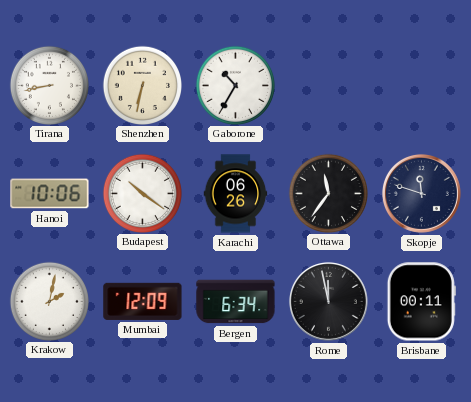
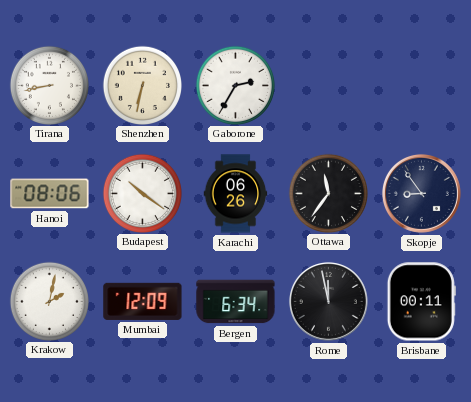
Gaborone: 10:35 -> 2:35 (235, 85)
Hanoi: 10:06 -> 08:06 (50, 194)
Skopje: 11:48 -> 8:54 (421, 193)
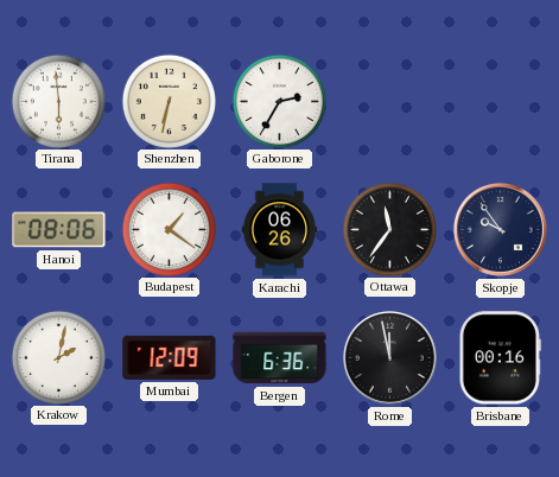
Tirana: 8:43 -> 5:59 (58, 101)
Budapest: 10:21 -> 1:21 (169, 229)
Skopje: 8:54 -> 9:54 (500, 229)
Bergen: 6:34 -> 6:36 (280, 358)
Brisbane: 00:11 -> 00:16 (500, 358)
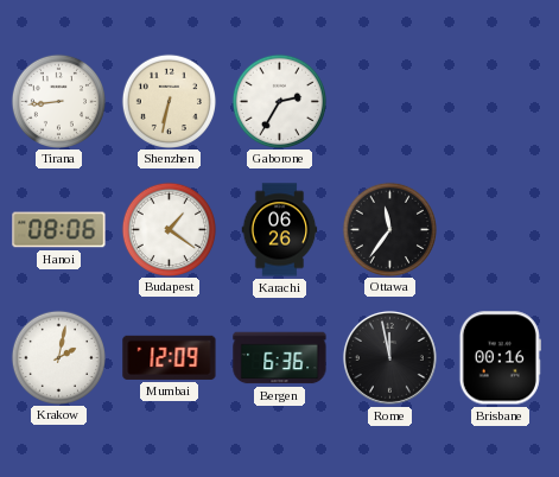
Tirana: 5:59 -> 8:44 (58, 101)
Skopje: 9:54 -> none (500, 229)
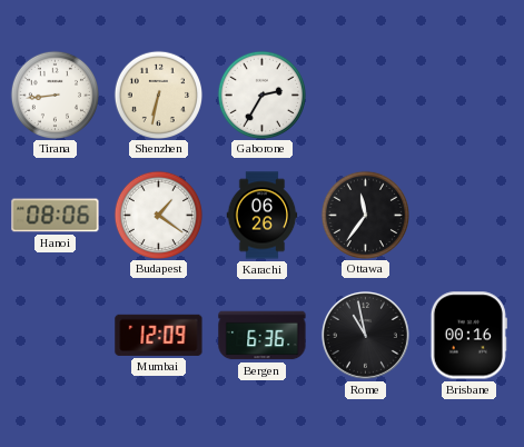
Krakow: 2:02 -> none (58, 357)
Rome: 11:58 -> 10:58 (365, 335)
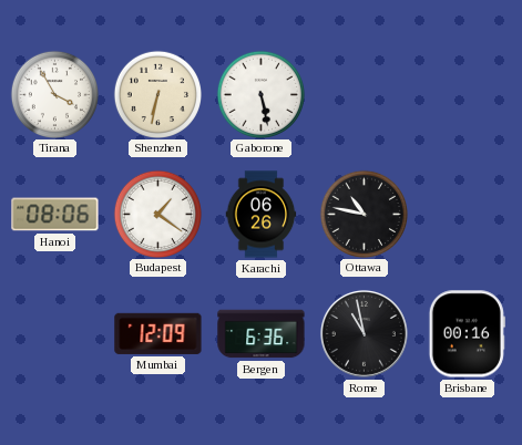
Tirana: 8:44 -> 3:55 (54, 94)
Gaborone: 2:35 -> 5:28 (260, 94)
Ottawa: 11:36 -> 10:47 (364, 214)
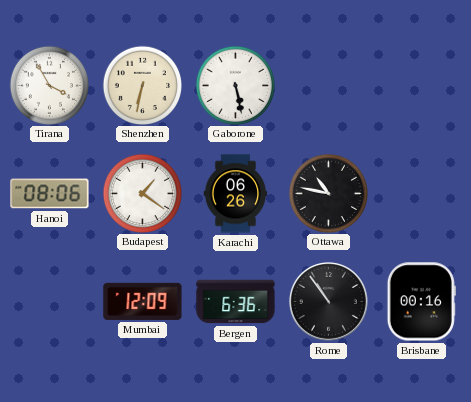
Rome: 10:58 -> 10:54 (328, 301)
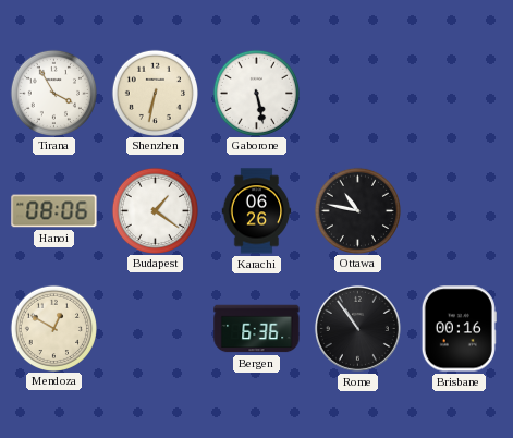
Mendoza: none -> 12:50 (53, 328)
Mumbai: 12:09 -> none (143, 301)
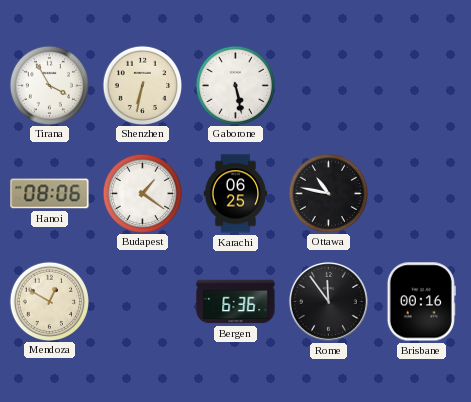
Karachi: 06:26 -> 06:25 (236, 194)
Rome: 10:54 -> 11:54 (328, 301)
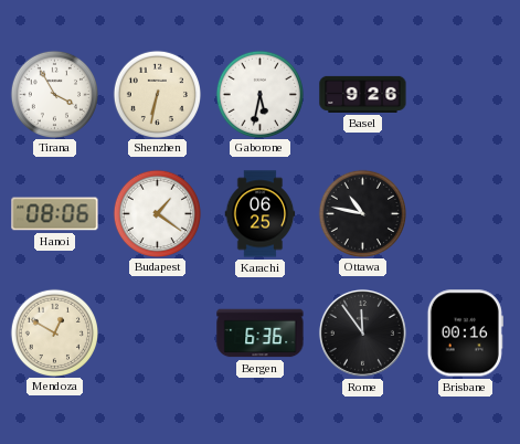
Gaborone: 5:28 -> 5:32 (259, 94)
Basel: none -> 9:26 (363, 94)
